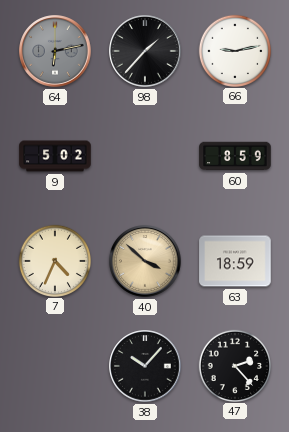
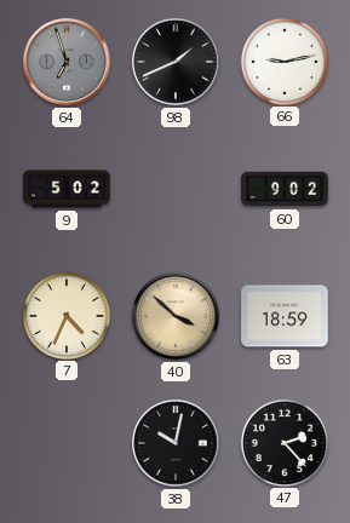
64: 6:13 -> 6:57 (67, 62)
98: 1:37 -> 1:41 (176, 62)
60: 8:59 -> 9:02 (285, 189)
38: 10:07 -> 10:02 (176, 443)
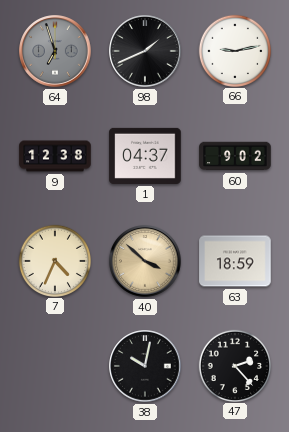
9: 5:02 -> 12:38 (55, 156)
1: none -> 04:37 (145, 156)
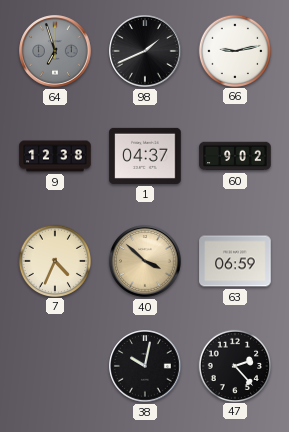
63: 18:59 -> 06:59 (235, 261)
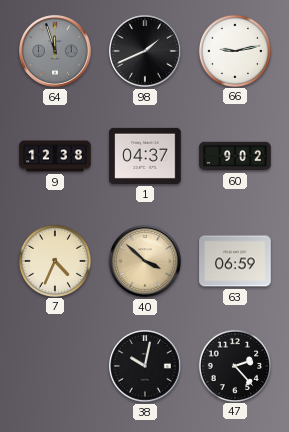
64: 6:57 -> 11:57 (55, 51)
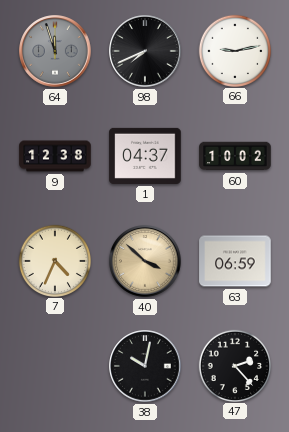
98: 1:41 -> 7:41 (145, 51)
60: 9:02 -> 10:02 (235, 156)
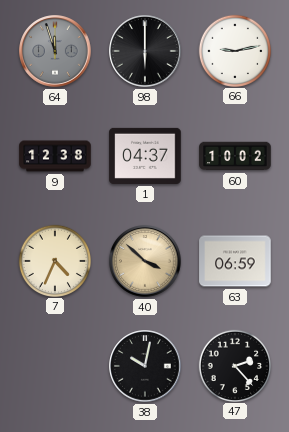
98: 7:41 -> 6:00 (145, 51)
